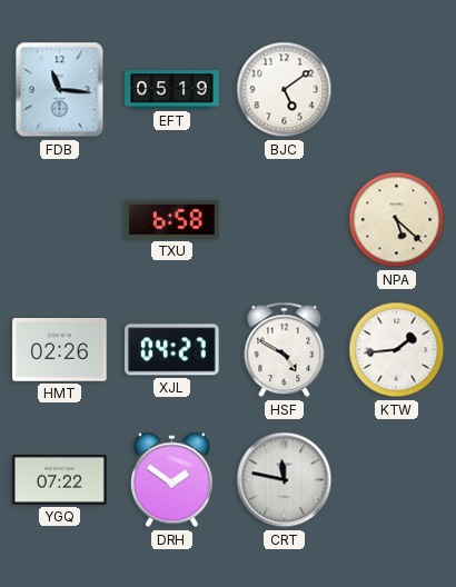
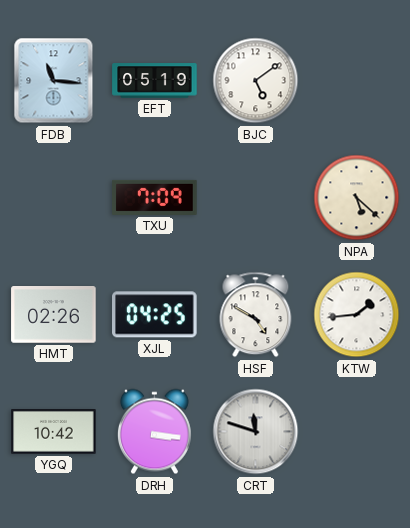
TXU: 6:58 -> 7:09 (155, 197)
XJL: 04:27 -> 04:25 (155, 315)
YGQ: 07:22 -> 10:42 (54, 432)
DRH: 1:51 -> 3:16 (154, 432)
CRT: 11:47 -> 11:48 (256, 432)
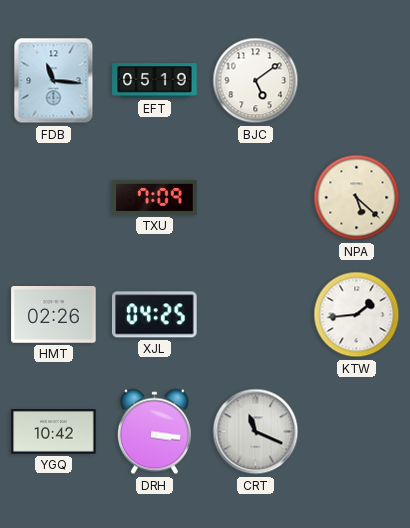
HSF: 4:50 -> none (256, 315)
CRT: 11:48 -> 11:19 (256, 432)
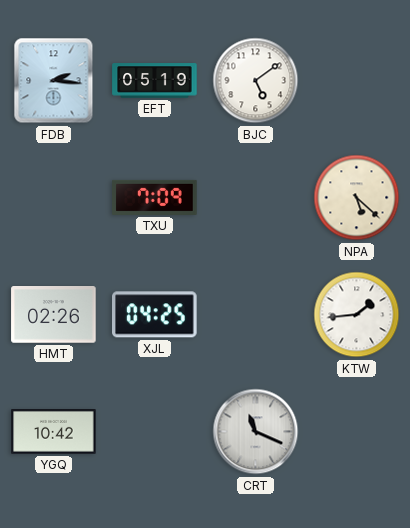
FDB: 11:16 -> 2:16 (54, 81)
DRH: 3:16 -> none (154, 432)
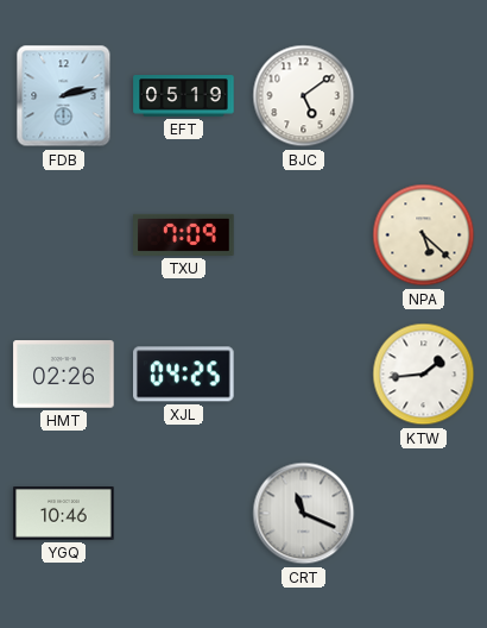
FDB: 2:16 -> 2:13 (64, 96)
YGQ: 10:42 -> 10:46 (64, 514)
